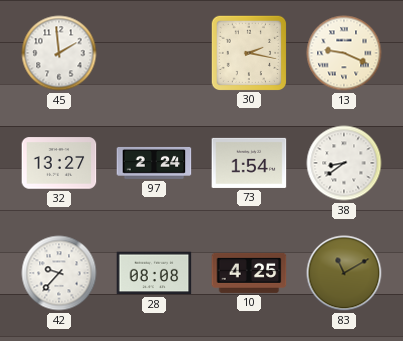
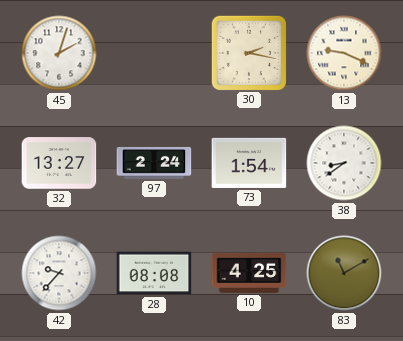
45: 1:59 -> 2:03 (59, 53)
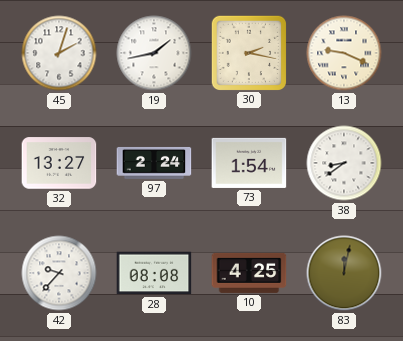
19: none -> 1:43 (154, 53)
83: 11:10 -> 12:02 (344, 273)
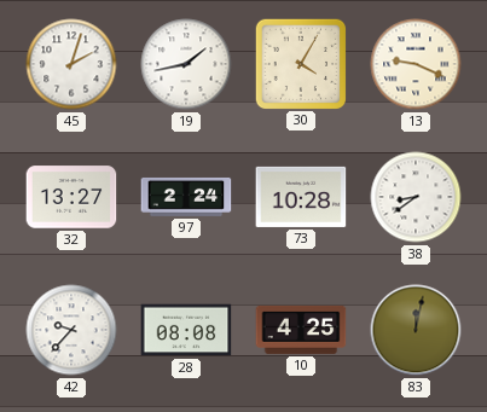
30: 2:17 -> 4:05 (300, 63)
73: 1:54 -> 10:28 (301, 197)
